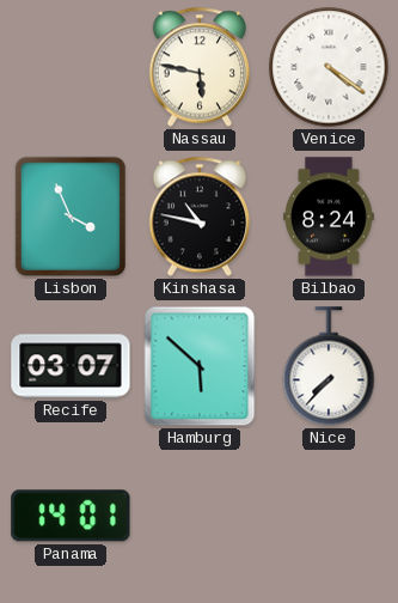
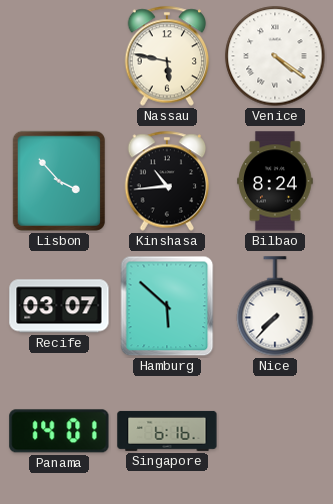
Lisbon: 3:56 -> 3:53 (59, 181)
Kinshasa: 10:47 -> 10:44 (167, 181)
Singapore: none -> 6:16 (167, 431)
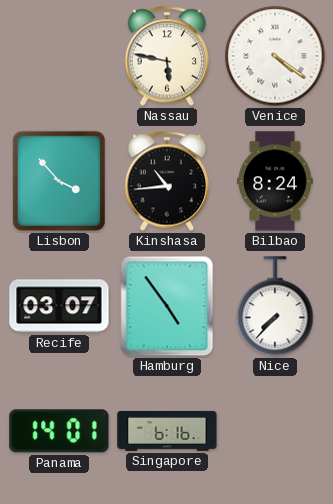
Hamburg: 5:52 -> 4:54 (167, 306)
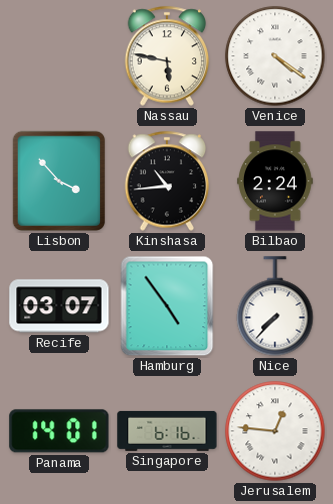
Bilbao: 8:24 -> 2:24 (275, 181)
Jerusalem: none -> 12:46 (275, 431)
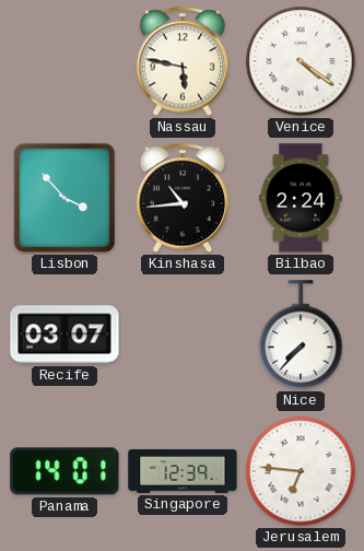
Hamburg: 4:54 -> none (167, 306)
Singapore: 6:16 -> 12:39 (183, 471)
Jerusalem: 12:46 -> 6:46 (301, 471)
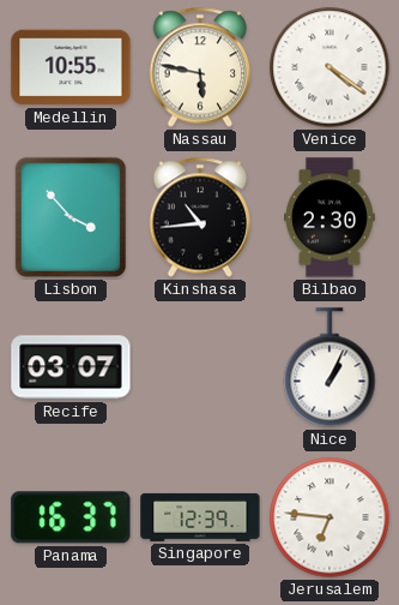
Medellin: none -> 10:55 (71, 67)
Bilbao: 2:24 -> 2:30 (330, 217)
Nice: 7:37 -> 1:04 (330, 367)
Panama: 14:01 -> 16:37 (71, 517)
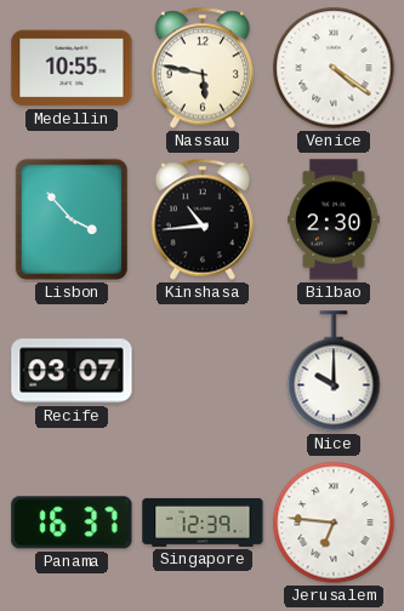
Nice: 1:04 -> 10:00 (334, 371)
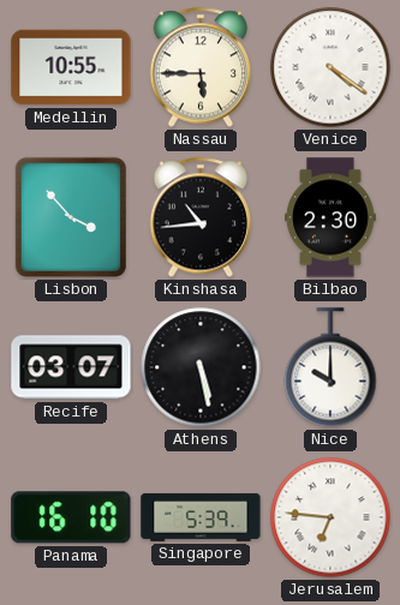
Nassau: 5:47 -> 5:45 (201, 67)
Athens: none -> 5:28 (201, 367)
Panama: 16:37 -> 16:10 (71, 517)
Singapore: 12:39 -> 5:39 (201, 517)
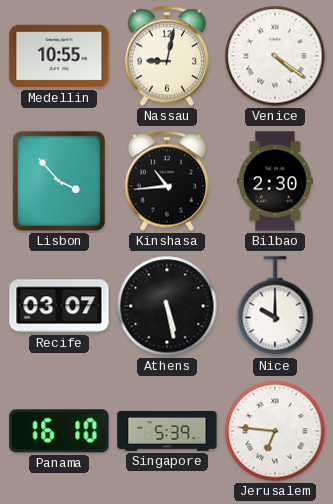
Nassau: 5:45 -> 9:02 (167, 56)
